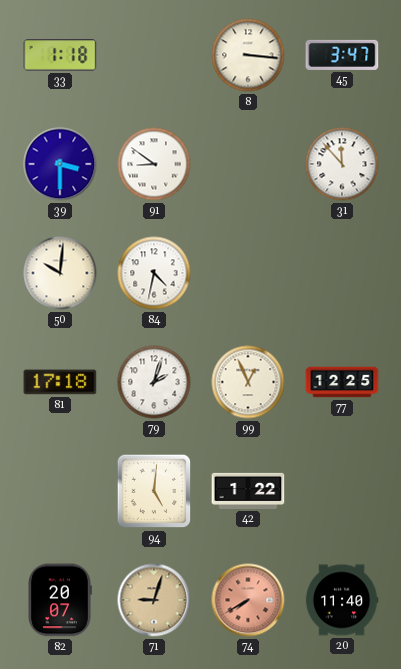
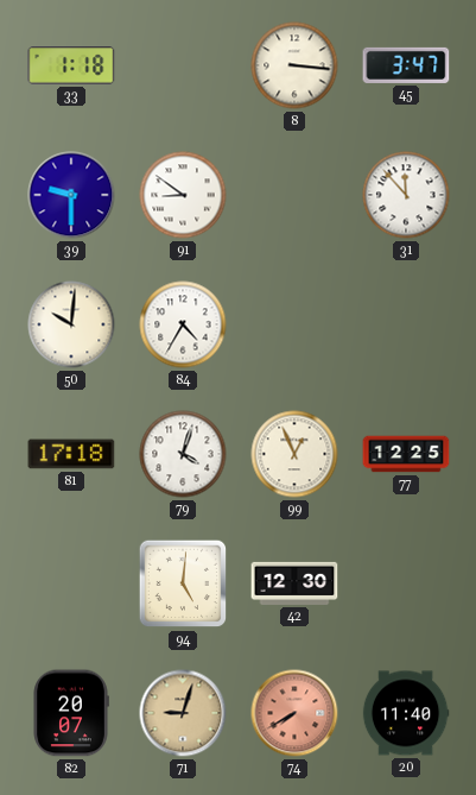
39: 3:30 -> 9:30 (71, 195)
84: 4:32 -> 4:35 (183, 324)
79: 2:03 -> 4:03 (183, 454)
42: 1:22 -> 12:30 (294, 583)
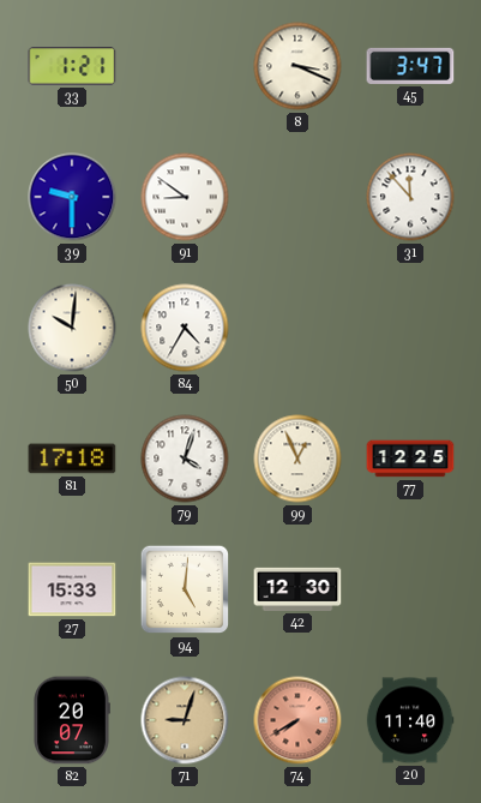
33: 1:18 -> 1:21 (72, 66)
8: 3:16 -> 3:19 (297, 66)
27: none -> 15:33 (72, 589)
